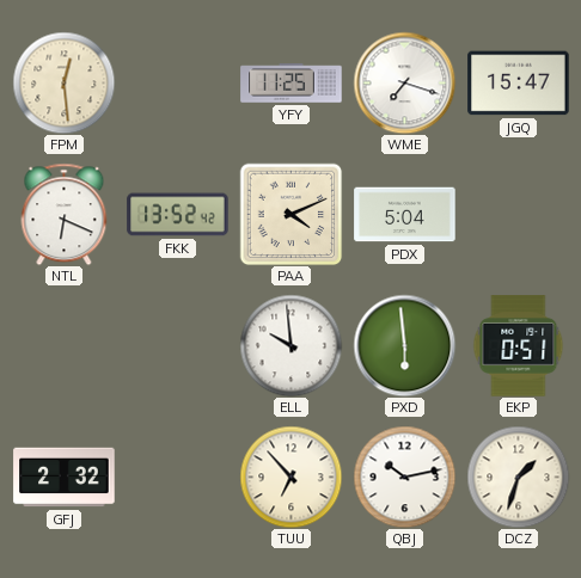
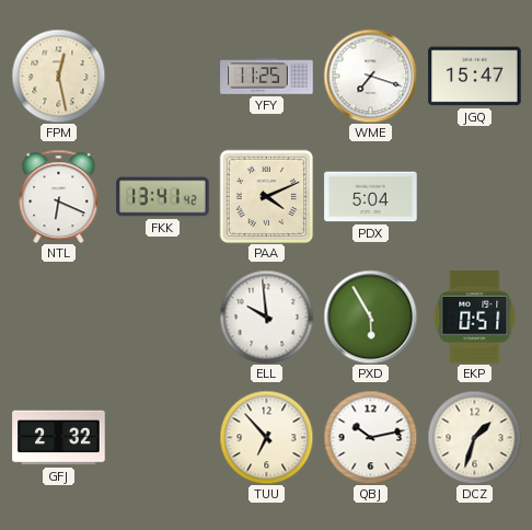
FPM: 12:29 -> 12:28 (58, 76)
FKK: 13:52 -> 13:41 (163, 197)
PXD: 5:59 -> 5:55 (370, 316)
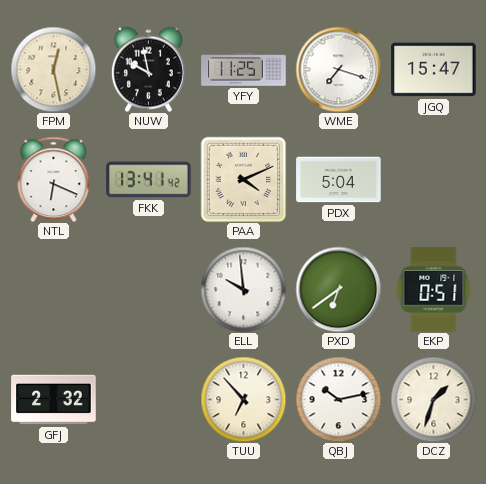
NUW: none -> 9:58 (148, 69)
PXD: 5:55 -> 6:39 (338, 289)
